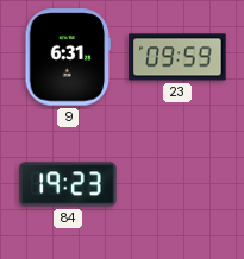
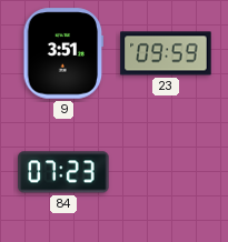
9: 6:31 -> 3:51 (63, 53)
84: 19:23 -> 07:23 (63, 172)
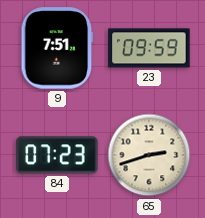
9: 3:51 -> 7:51 (57, 48)
65: none -> 2:42 (149, 155)
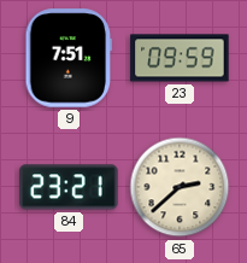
84: 07:23 -> 23:21 (69, 187)
65: 2:42 -> 2:38 (180, 187)
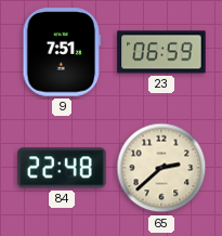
23: 09:59 -> 06:59 (161, 52)
84: 23:21 -> 22:48 (62, 168)
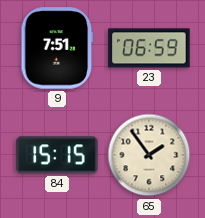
84: 22:48 -> 15:15 (57, 155)
65: 2:38 -> 1:54 (149, 155)
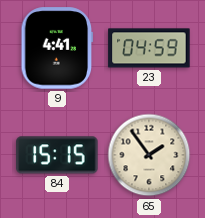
9: 7:51 -> 4:41 (57, 48)
23: 06:59 -> 04:59 (149, 48)
